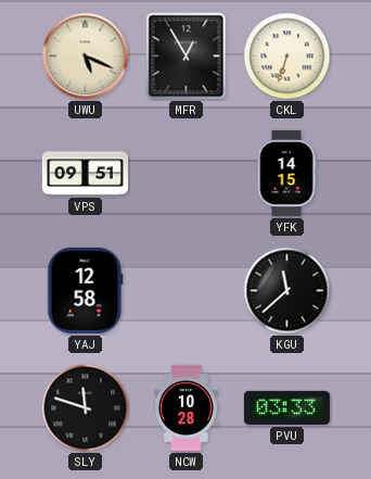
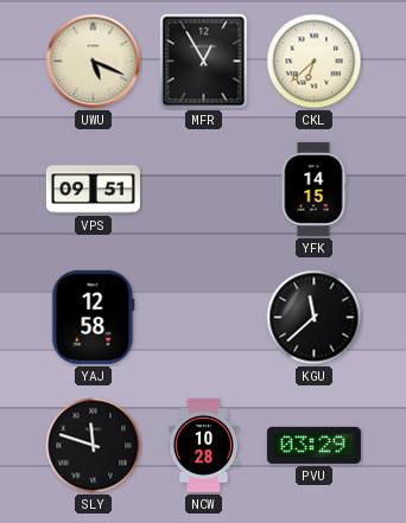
CKL: 6:33 -> 6:38 (315, 62)
PVU: 03:33 -> 03:29 (313, 445)
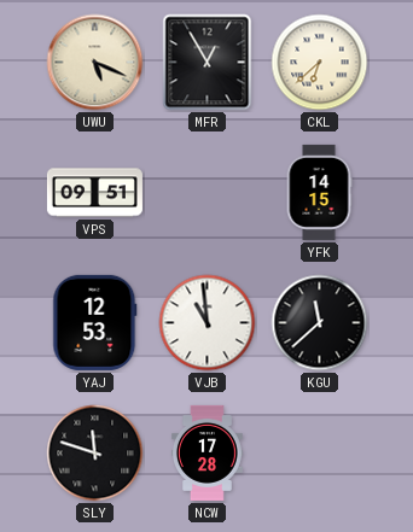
YAJ: 12:58 -> 12:53 (95, 322)
VJB: none -> 10:59 (208, 323)
NCW: 10:28 -> 17:28 (208, 452)
PVU: 03:29 -> none (313, 445)
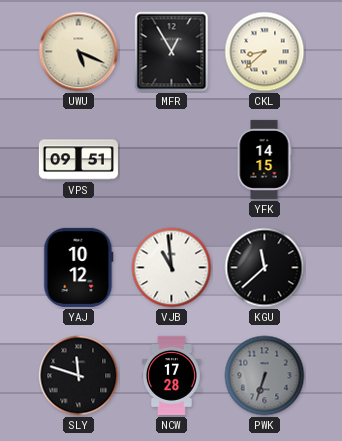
CKL: 6:38 -> 8:38 (265, 52)
YAJ: 12:53 -> 10:12 (79, 267)
PWK: none -> 6:33 (265, 376)
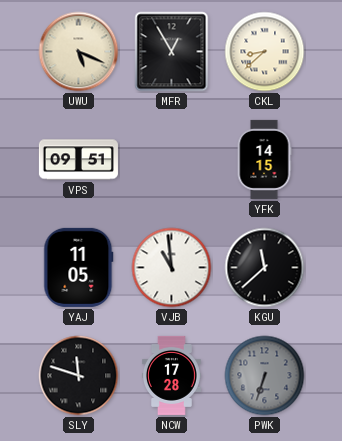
YAJ: 10:12 -> 11:05 (79, 267)
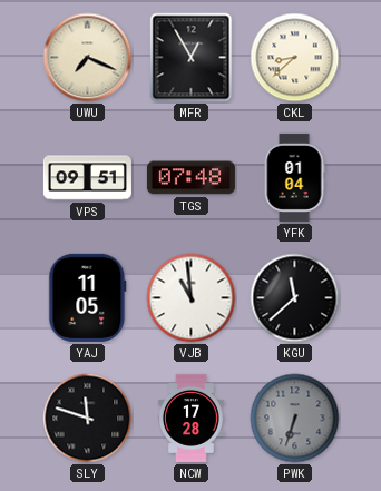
UWU: 5:19 -> 7:19 (88, 58)
TGS: none -> 07:48 (190, 178)
YFK: 14:15 -> 01:04 (294, 177)
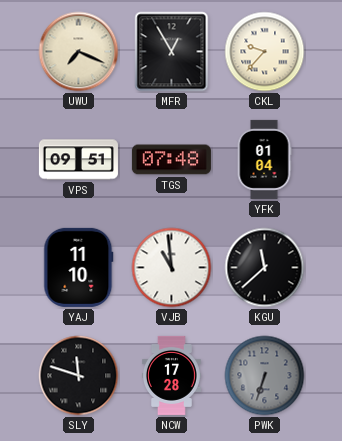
CKL: 8:38 -> 9:37 (265, 52)
YAJ: 11:05 -> 11:10 (79, 267)
